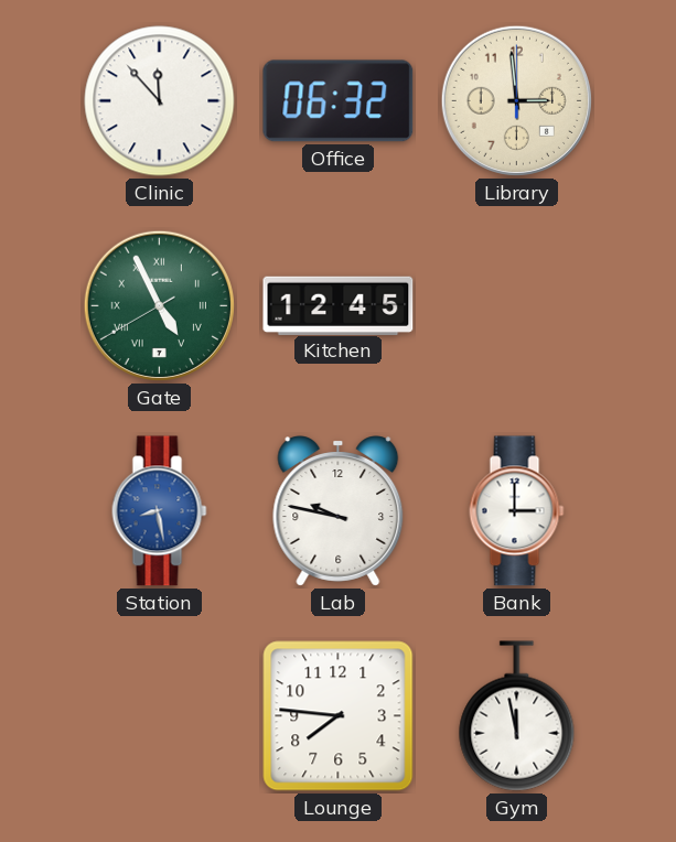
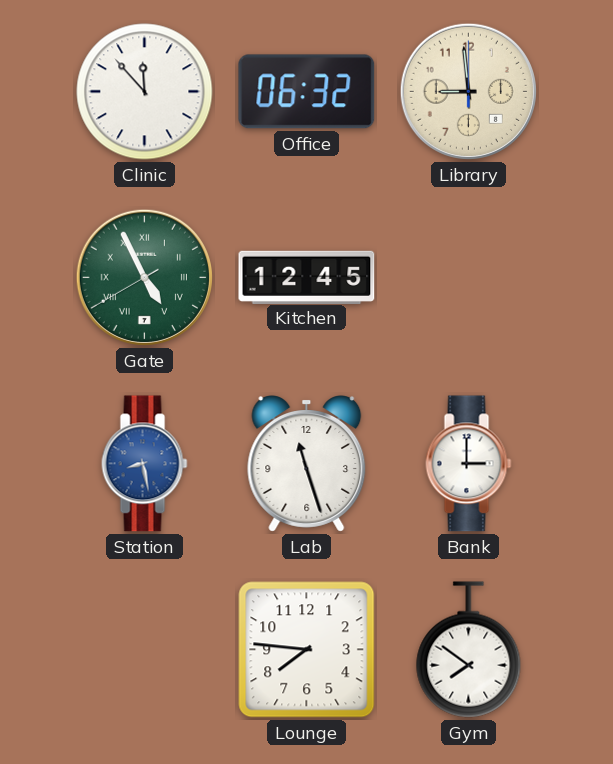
Library: 2:59 -> 8:59 (468, 91)
Lab: 9:47 -> 11:27 (307, 464)
Gym: 11:58 -> 7:51 (469, 650)
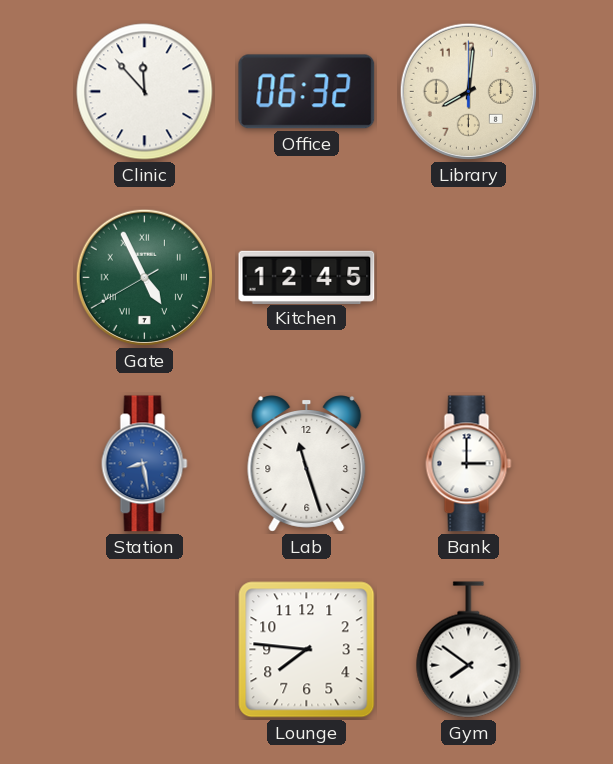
Library: 8:59 -> 8:01 (468, 91)
